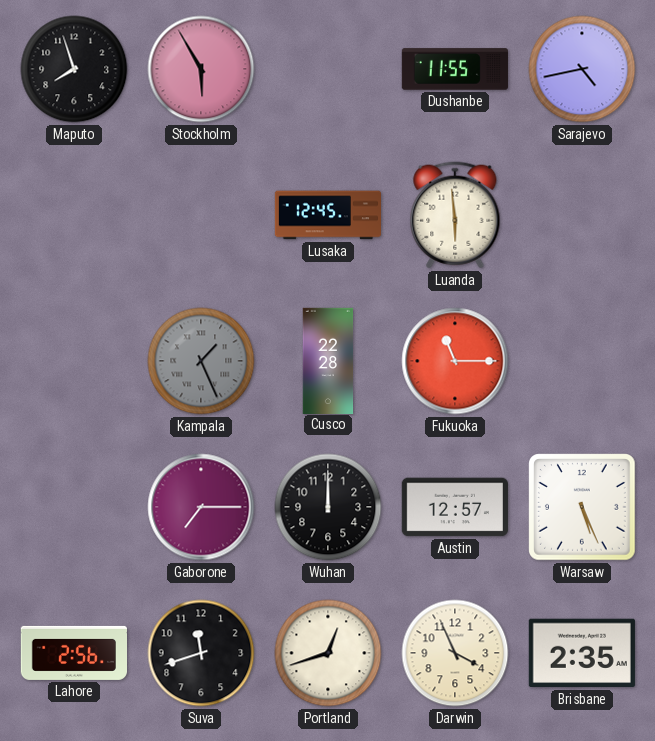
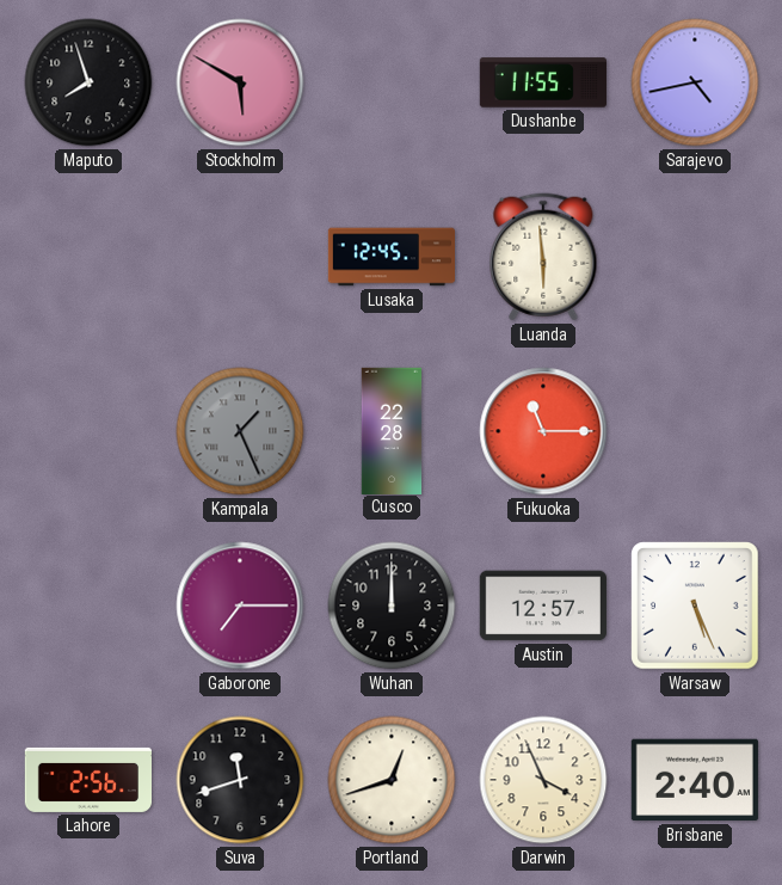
Stockholm: 5:55 -> 5:50 (240, 82)
Brisbane: 2:35 -> 2:40 (695, 780)
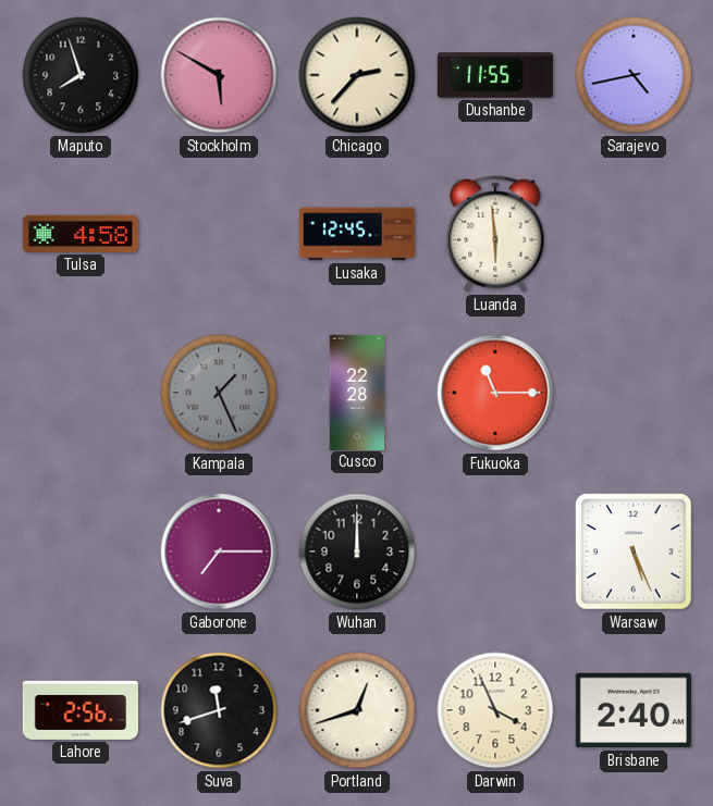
Chicago: none -> 2:37 (357, 75)
Tulsa: none -> 4:58 (79, 234)
Austin: 12:57 -> none (543, 606)
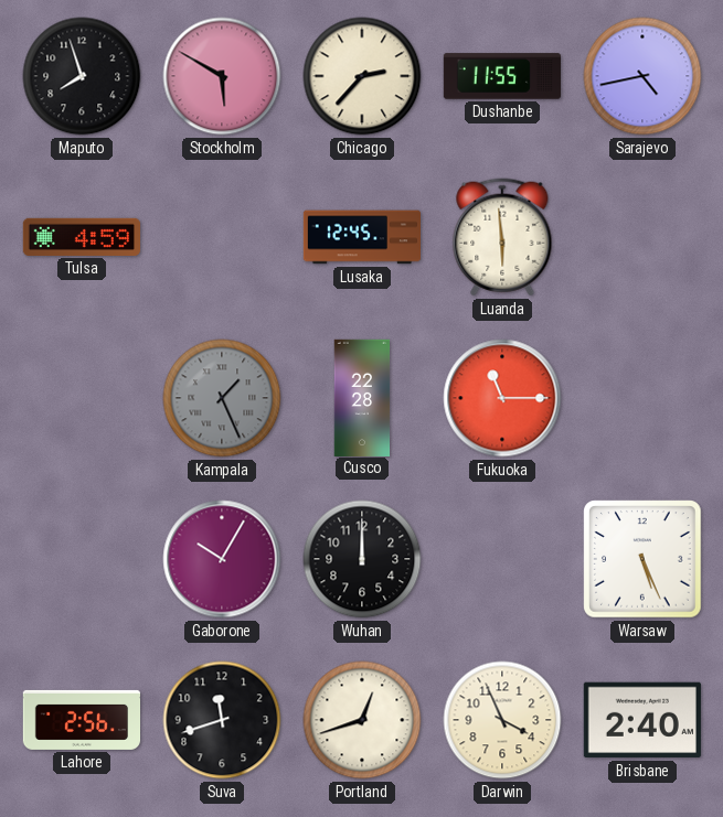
Tulsa: 4:58 -> 4:59 (81, 237)
Gaborone: 7:15 -> 10:05 (222, 559)
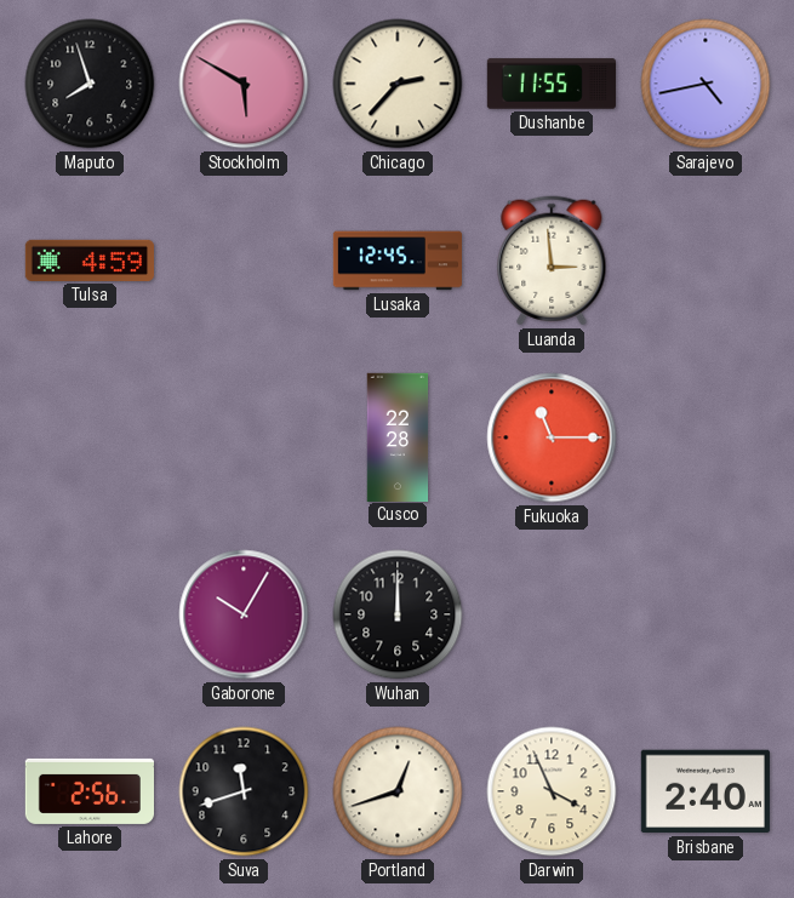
Luanda: 5:59 -> 2:59 (552, 261)
Kampala: 1:26 -> none (222, 398)
Warsaw: 5:26 -> none (642, 559)
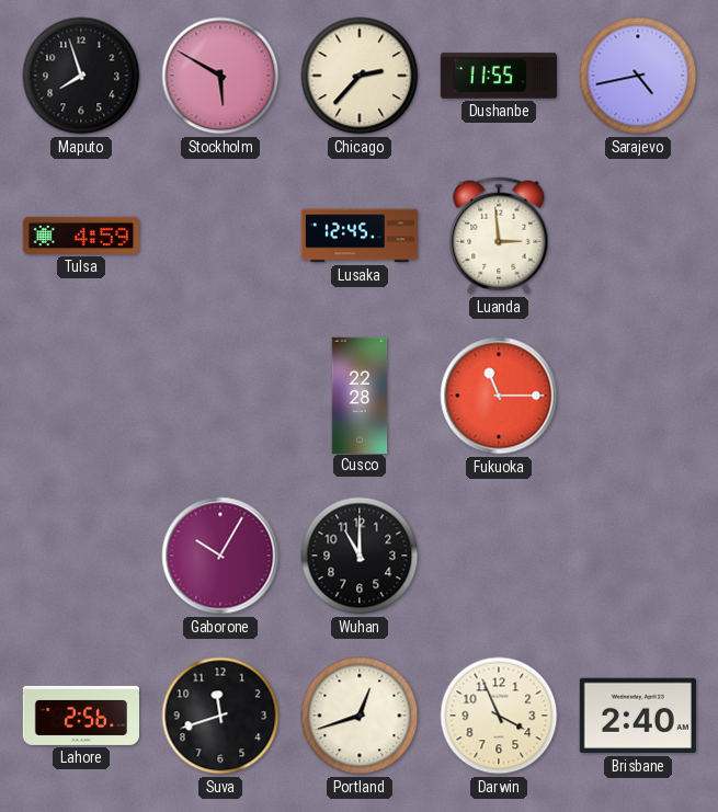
Wuhan: 12:00 -> 11:00 (360, 556)
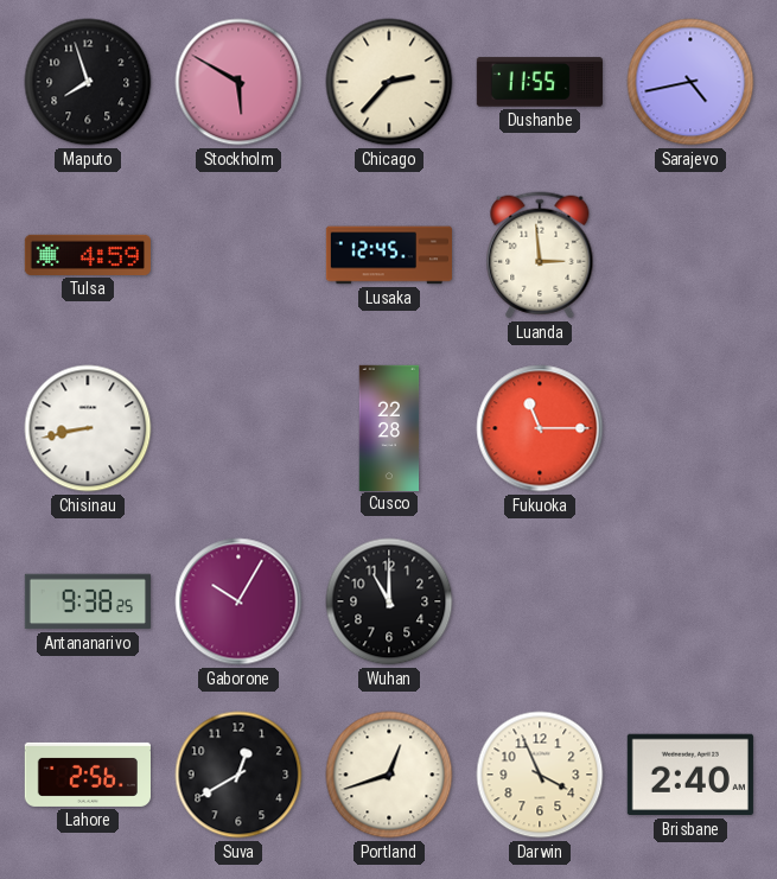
Chisinau: none -> 8:43 (88, 428)
Antananarivo: none -> 9:38 (87, 601)
Suva: 11:42 -> 12:40 (238, 775)
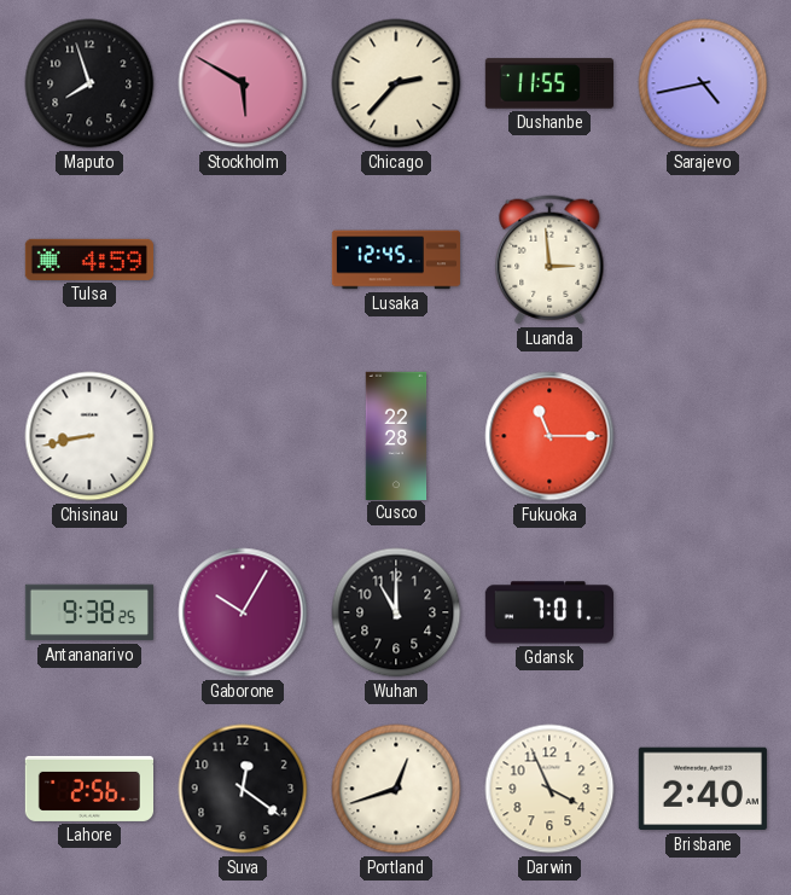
Gdansk: none -> 7:01 (548, 612)
Suva: 12:40 -> 12:21 (243, 789)
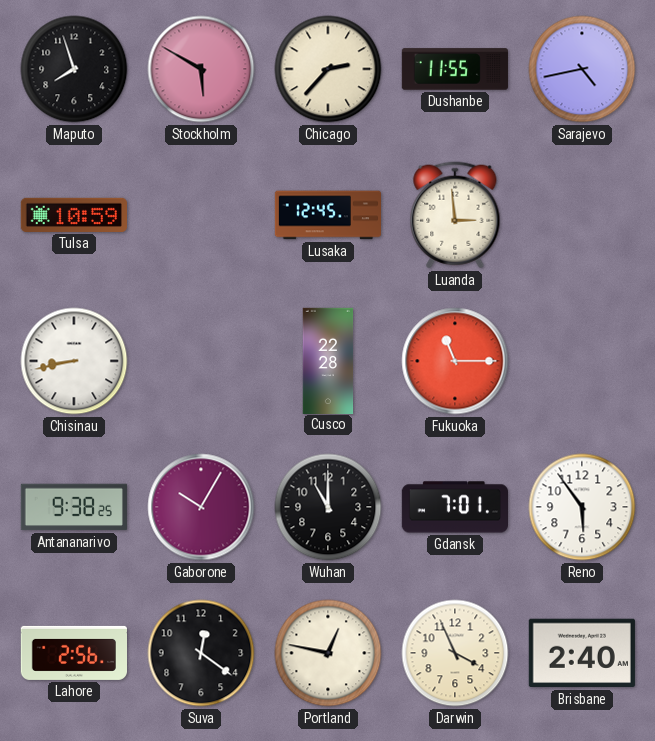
Tulsa: 4:59 -> 10:59 (73, 215)
Reno: none -> 5:54 (582, 507)
Portland: 12:42 -> 12:47 (328, 653)
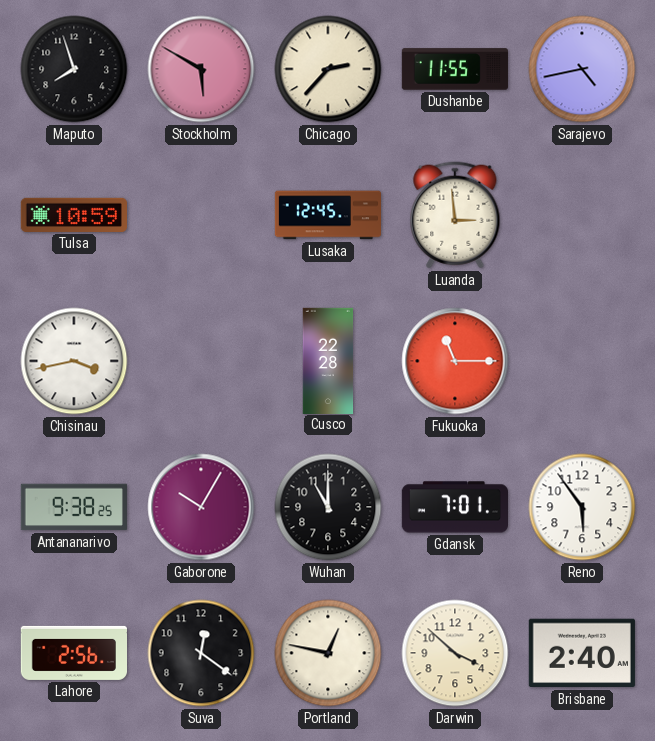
Chisinau: 8:43 -> 3:43 (74, 361)
Darwin: 3:56 -> 3:52 (455, 653)
